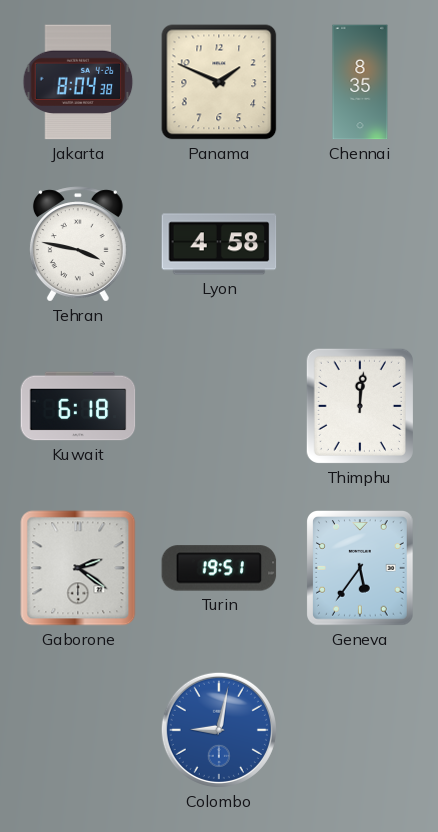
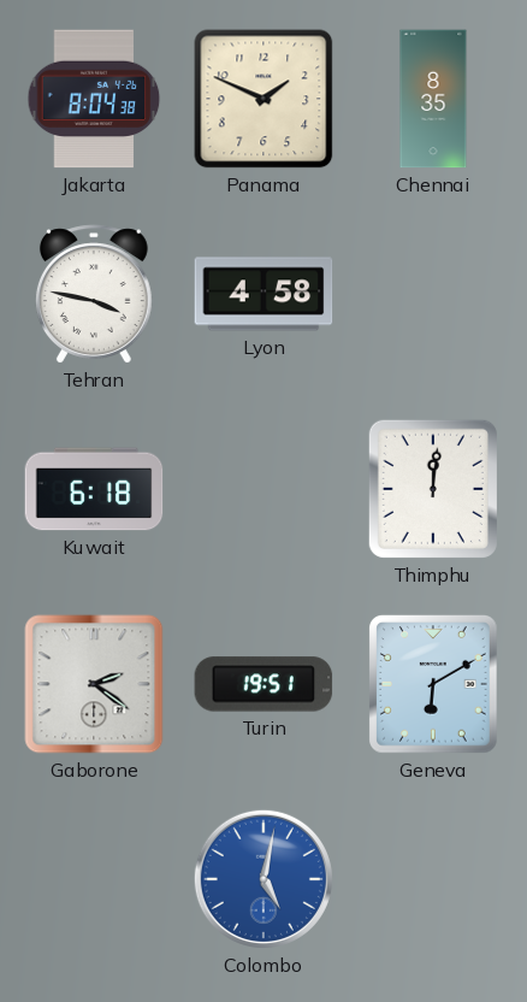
Geneva: 5:36 -> 6:10 (434, 685)
Colombo: 9:02 -> 5:02 (263, 879)
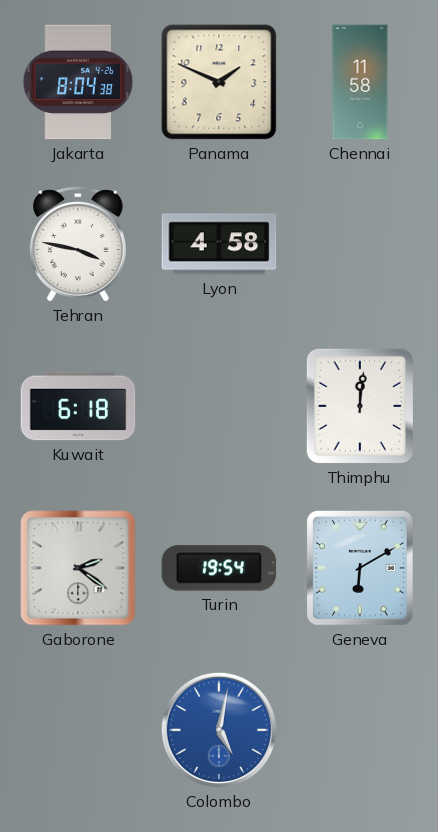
Chennai: 8:35 -> 11:58 (360, 82)
Turin: 19:51 -> 19:54 (219, 568)
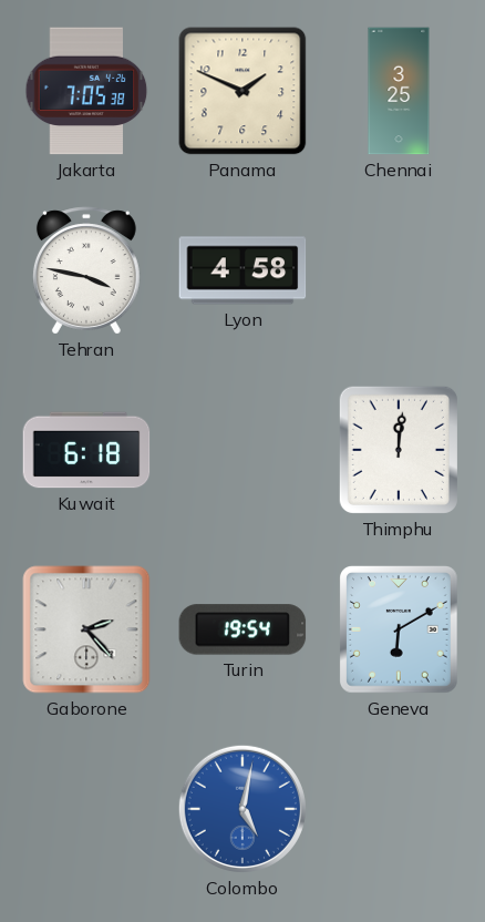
Jakarta: 8:04 -> 7:05 (86, 91)
Chennai: 11:58 -> 3:25 (399, 91)
Gaborone: 2:21 -> 2:23 (86, 629)
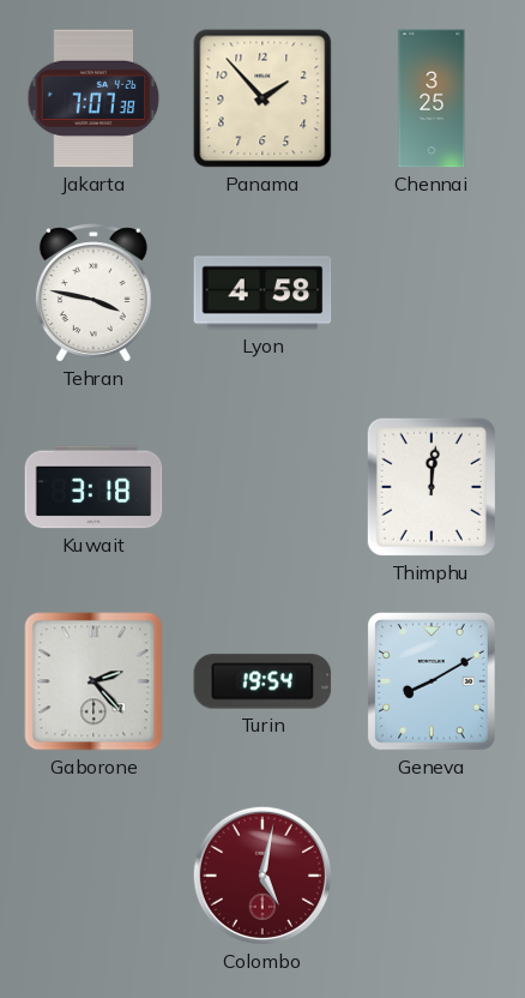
Jakarta: 7:05 -> 7:07 (93, 98)
Panama: 1:49 -> 1:53 (262, 98)
Kuwait: 6:18 -> 3:18 (93, 487)
Geneva: 6:10 -> 8:10 (433, 683)
Colombo dial: blue -> burgundy (262, 876)
